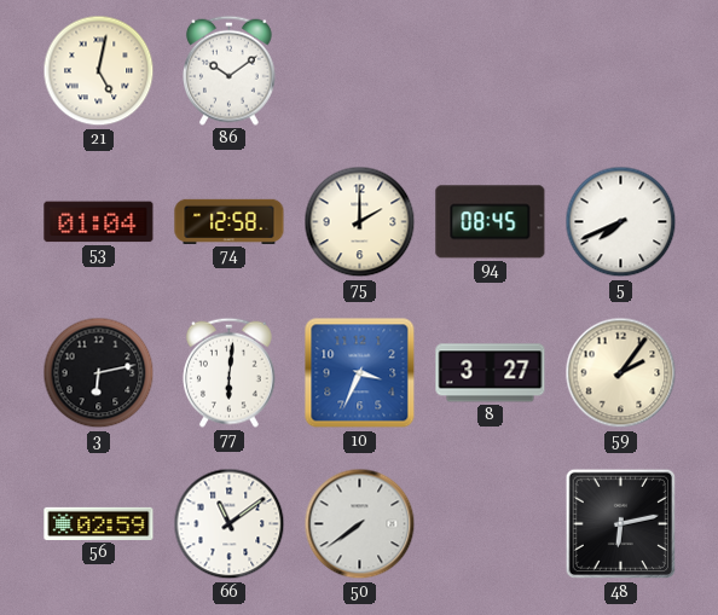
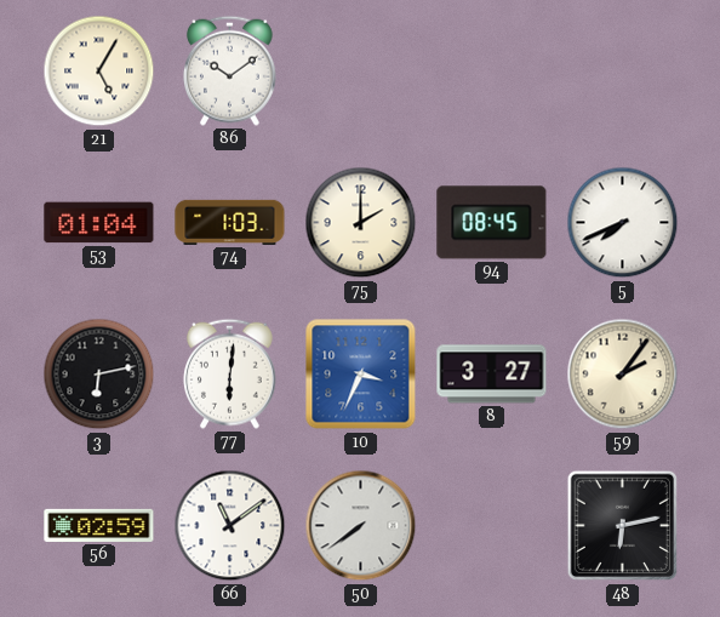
21: 5:02 -> 5:05 (99, 72)
74: 12:58 -> 1:03 (230, 222)
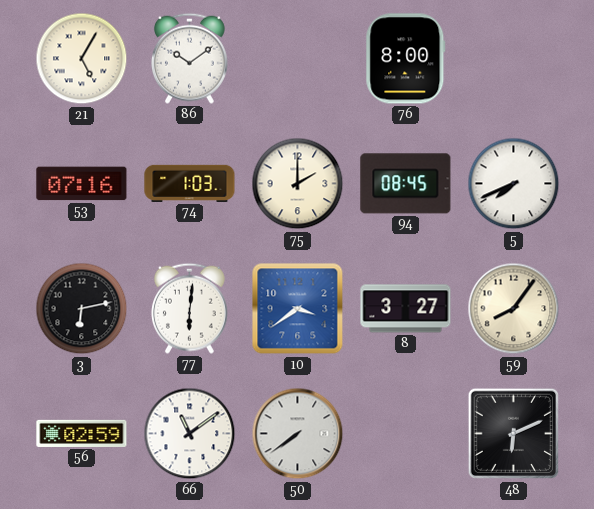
76: none -> 8:00 (406, 59)
53: 01:04 -> 07:16 (82, 184)
10: 3:34 -> 3:39 (298, 309)
59: 2:06 -> 8:06 (514, 309)
48: 6:13 -> 6:11 (513, 434)
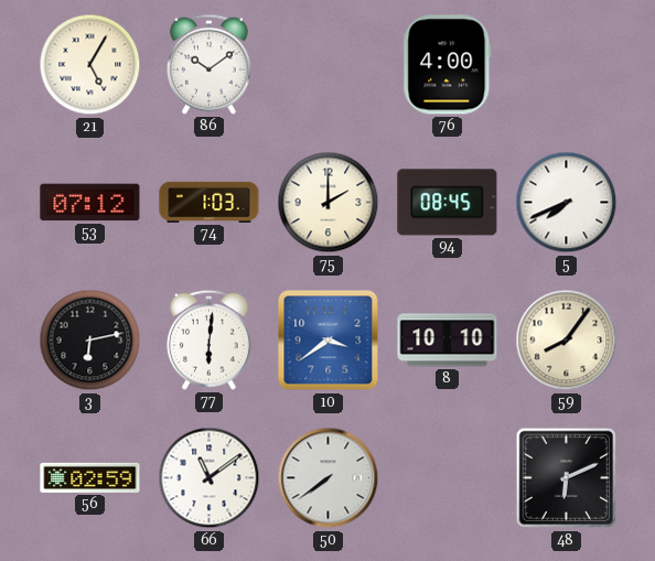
76: 8:00 -> 4:00 (448, 65)
53: 07:16 -> 07:12 (90, 203)
8: 3:27 -> 10:10 (448, 341)
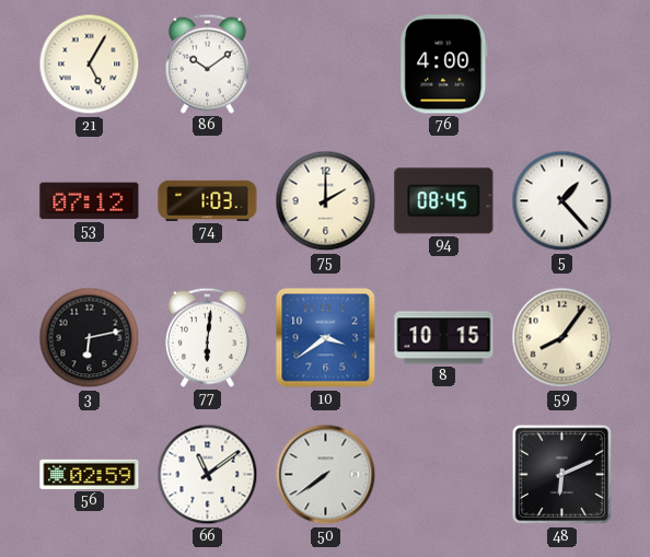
5: 7:41 -> 1:23 (562, 201)
8: 10:10 -> 10:15 (444, 338)
